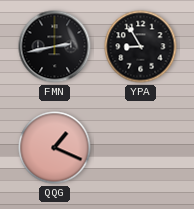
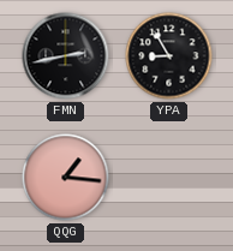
QQG: 1:19 -> 1:16 (66, 178)
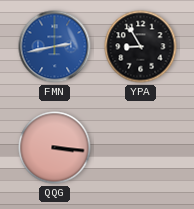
FMN dial: black -> blue (55, 47)
QQG: 1:16 -> 3:16 (55, 148)
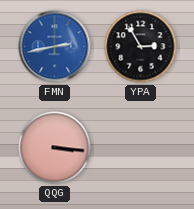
YPA: 8:55 -> 2:55 (141, 47)
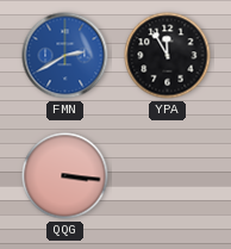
FMN: 2:43 -> 2:40 (65, 56)
YPA: 2:55 -> 11:55 (168, 56)
